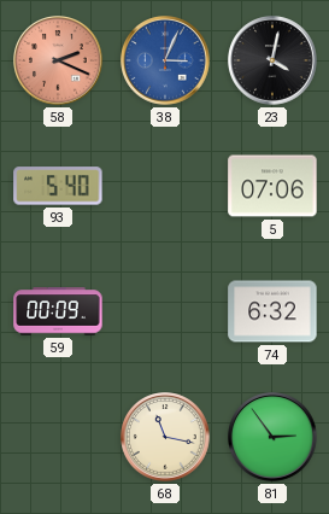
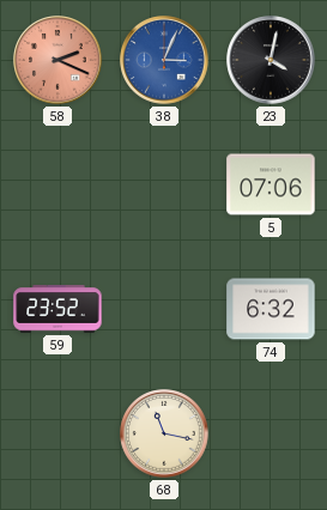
93: 5:40 -> none (58, 186)
59: 00:09 -> 23:52 (57, 309)
81: 2:54 -> none (272, 437)
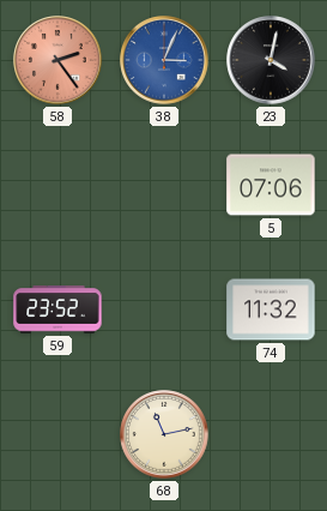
58: 2:19 -> 2:24 (57, 60)
74: 6:32 -> 11:32 (271, 309)
68: 11:17 -> 11:13 (164, 434)
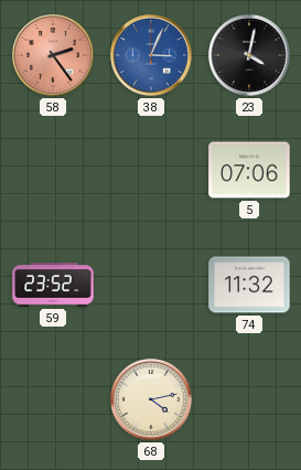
68: 11:13 -> 4:13 (151, 399)
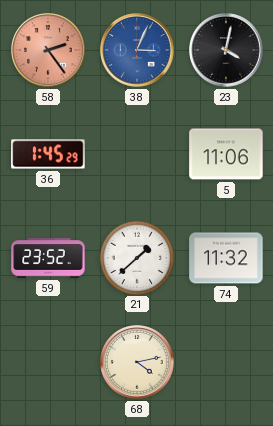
36: none -> 1:45 (48, 154)
5: 07:06 -> 11:06 (226, 154)
21: none -> 1:38 (136, 257)
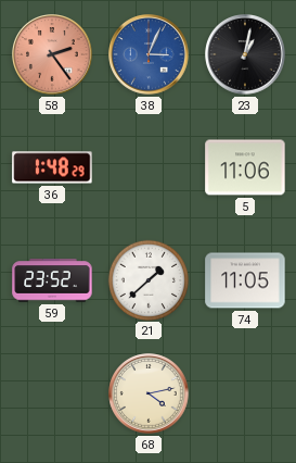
23: 4:02 -> 1:02 (245, 54)
36: 1:45 -> 1:48 (52, 167)
74: 11:32 -> 11:05 (245, 280)
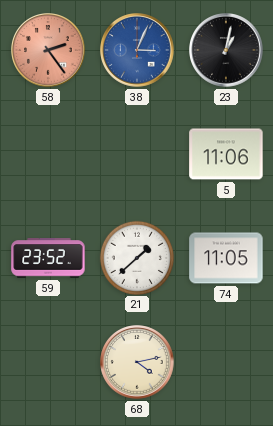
36: 1:48 -> none (52, 167)
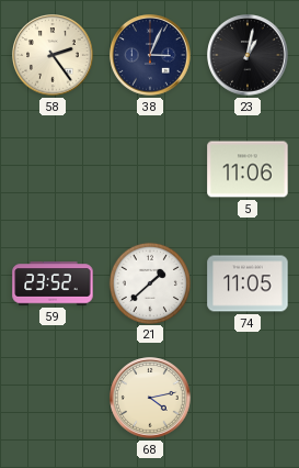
58 dial: salmon -> cream (53, 55)
38 dial: blue -> navy (150, 55)
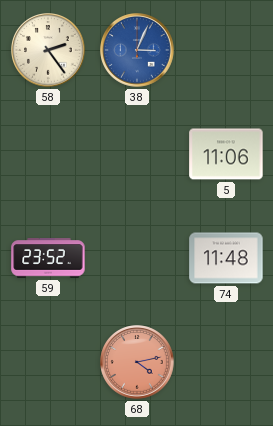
38 dial: navy -> blue (137, 50)
23: 1:02 -> none (248, 55)
21: 1:38 -> none (149, 282)
74: 11:05 -> 11:48 (226, 258)
68 dial: cream -> salmon (137, 362)
